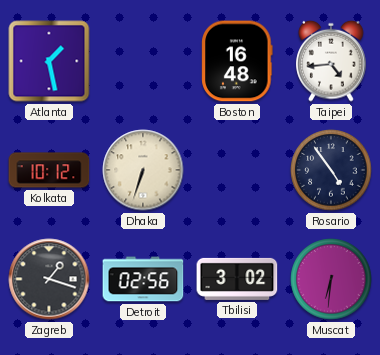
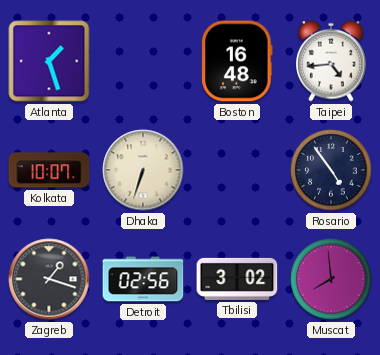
Atlanta: 1:28 -> 1:27 (49, 61)
Kolkata: 10:12 -> 10:07 (49, 170)
Muscat: 6:31 -> 7:59 (331, 279)
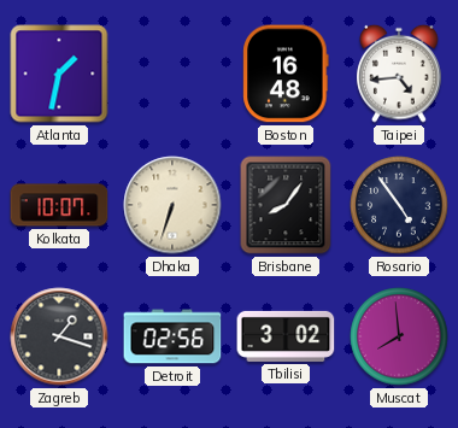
Atlanta: 1:27 -> 1:32 (59, 74)
Brisbane: none -> 8:06 (286, 205)
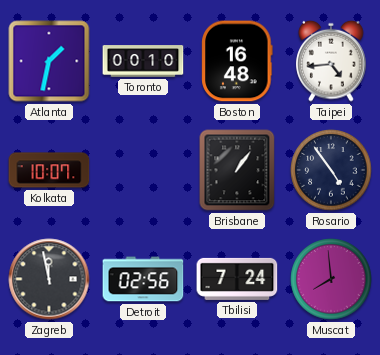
Toronto: none -> 00:10 (143, 61)
Dhaka: 6:33 -> none (172, 205)
Brisbane: 8:06 -> 1:06 (237, 170)
Zagreb: 1:18 -> 11:58 (49, 279)
Tbilisi: 3:02 -> 7:24 (237, 279)
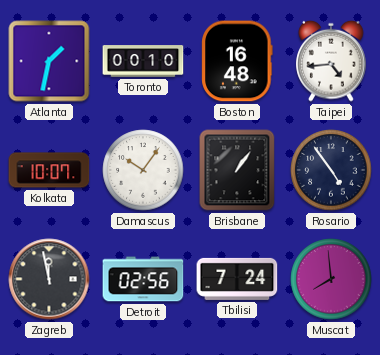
Damascus: none -> 10:06 (143, 170)
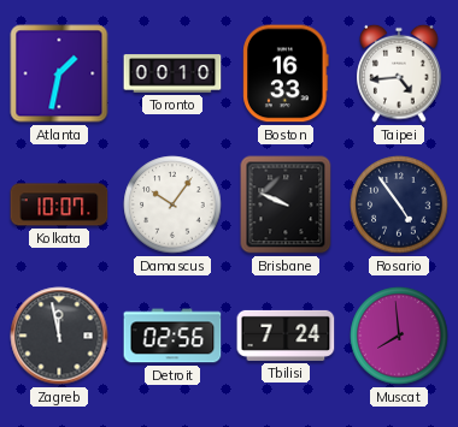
Boston: 16:48 -> 16:33 (286, 73)
Brisbane: 1:06 -> 9:49 (286, 204)
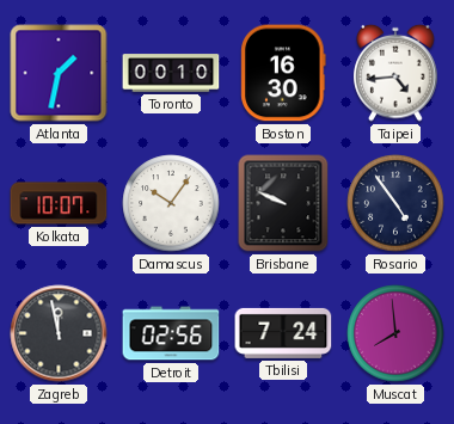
Boston: 16:33 -> 16:30 (283, 73)
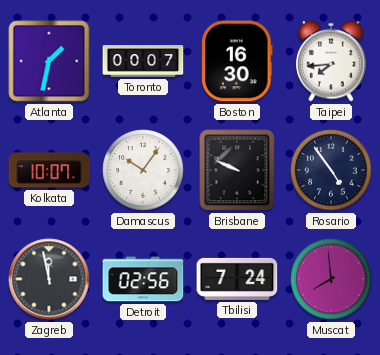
Toronto: 00:10 -> 00:07 (143, 61)
Taipei: 4:44 -> 7:44 (331, 61)
